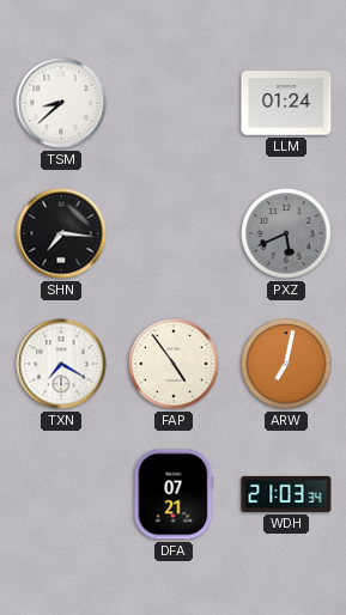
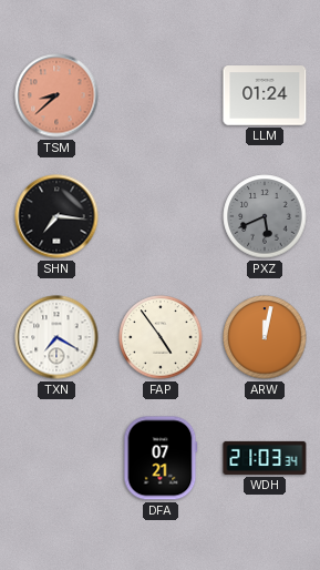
TSM dial: white -> salmon (56, 95)
ARW: 7:02 -> 12:02 (265, 337)
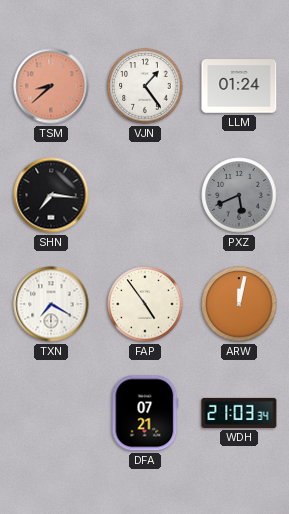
VJN: none -> 1:24 (145, 86)
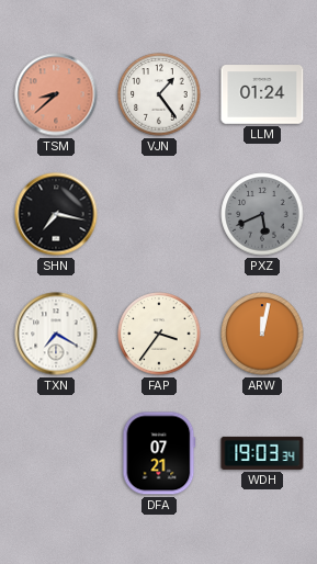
SHN: 7:16 -> 7:17 (56, 214)
FAP: 4:54 -> 3:36 (159, 334)
WDH: 21:03 -> 19:03 (262, 453)
